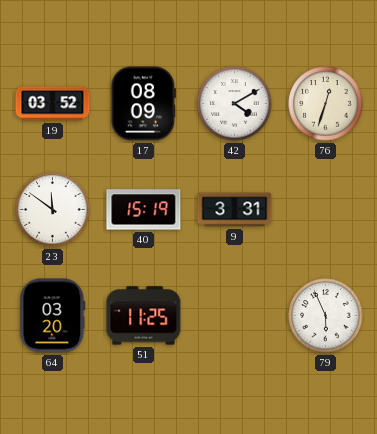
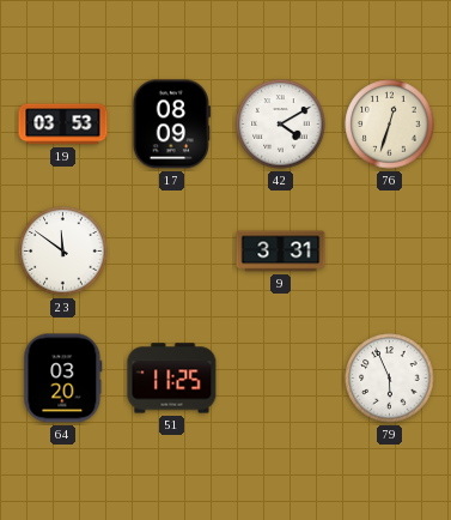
19: 03:52 -> 03:53 (63, 125)
40: 15:19 -> none (144, 210)
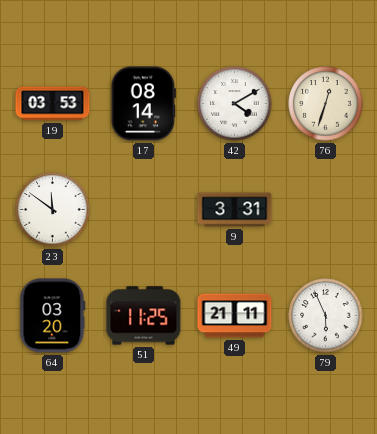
17: 08:09 -> 08:14 (143, 104)
49: none -> 21:11 (235, 316)
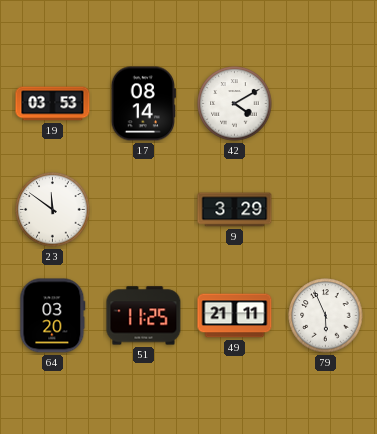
76: 12:33 -> none (326, 104)
9: 3:31 -> 3:29 (235, 210)
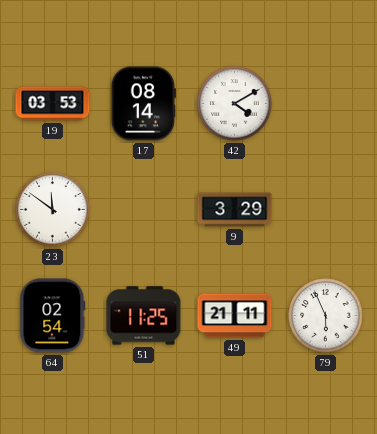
64: 03:20 -> 02:54 (53, 316)
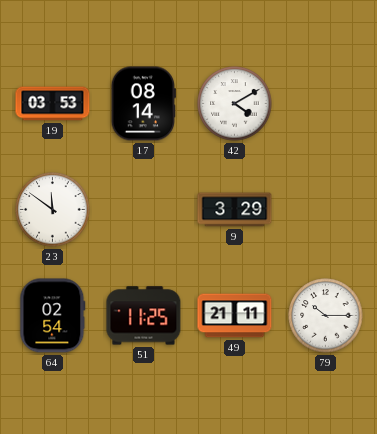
79: 5:56 -> 10:15 (326, 316)
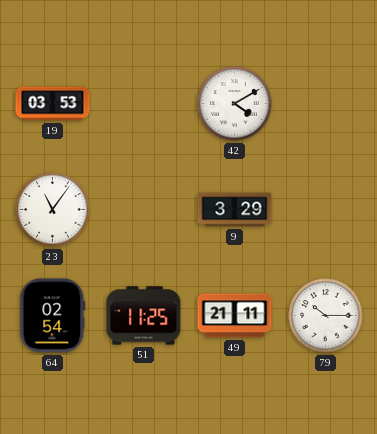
17: 08:14 -> none (143, 104)
23: 11:51 -> 11:06 (53, 210)
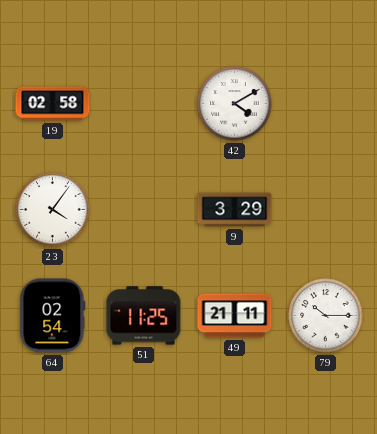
19: 03:53 -> 02:58 (53, 104)
23: 11:06 -> 4:06 (53, 210)
